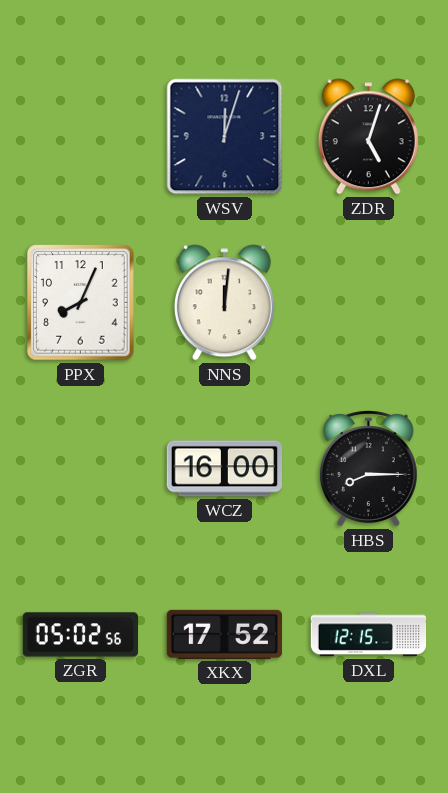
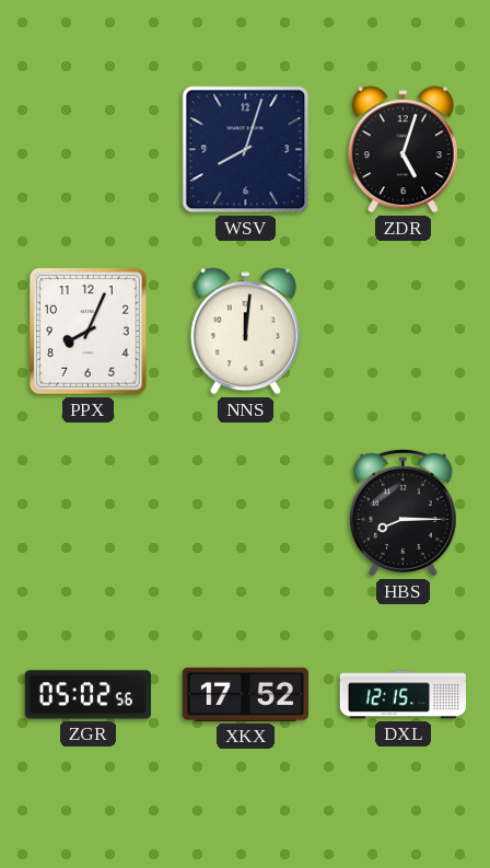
WSV: 12:03 -> 8:03 (246, 150)
WCZ: 16:00 -> none (224, 469)
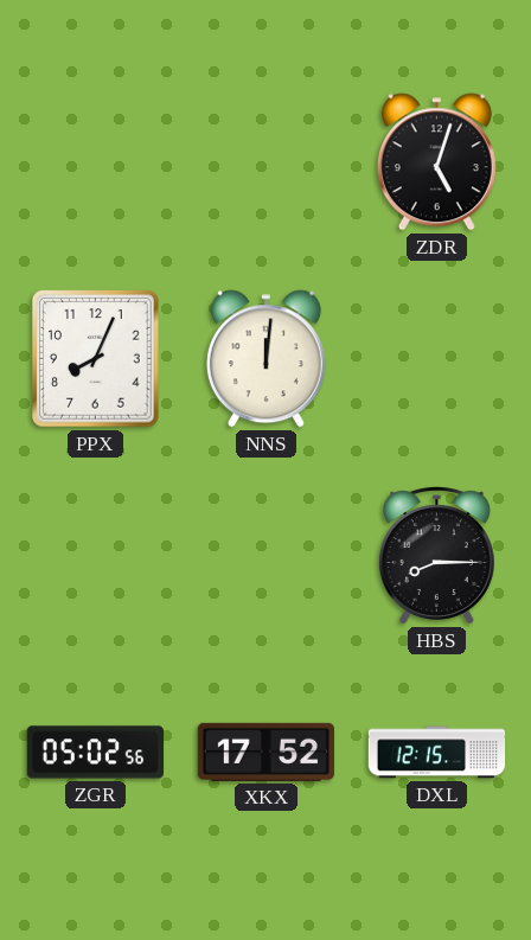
WSV: 8:03 -> none (246, 150)
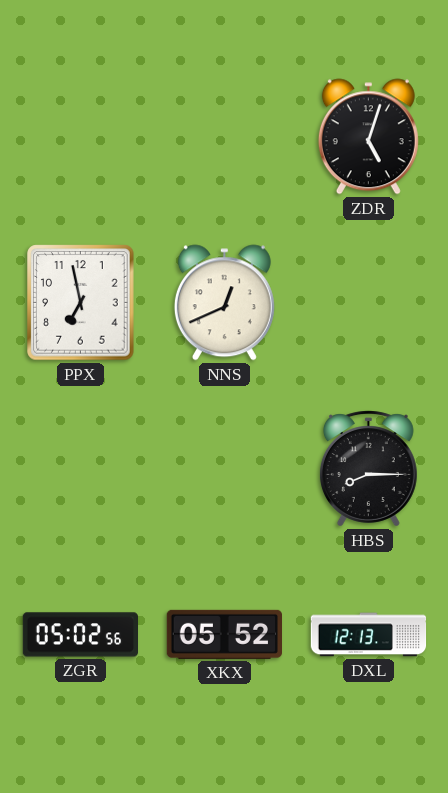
PPX: 8:04 -> 6:58 (81, 303)
NNS: 12:01 -> 12:41 (224, 303)
XKX: 17:52 -> 05:52 (224, 634)
DXL: 12:15 -> 12:13 (369, 635)
